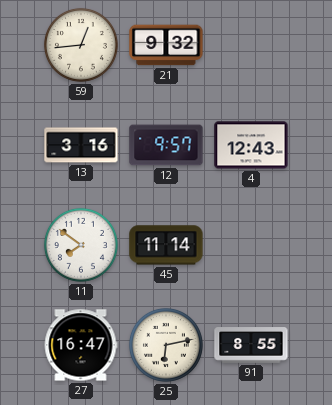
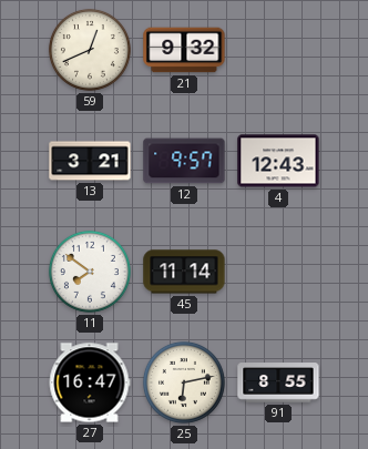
59: 12:44 -> 12:41 (90, 50)
13: 3:16 -> 3:21 (90, 161)
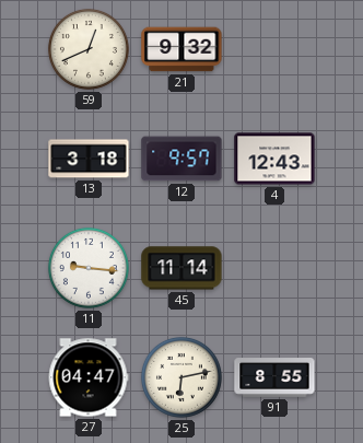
13: 3:21 -> 3:18 (89, 159)
11: 7:51 -> 9:16 (89, 268)
27: 16:47 -> 04:47 (89, 377)
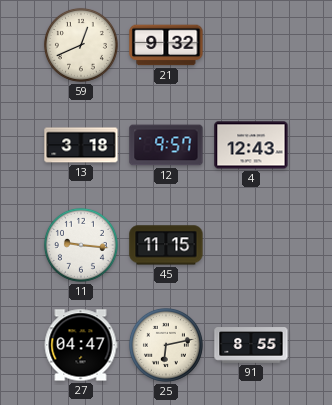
45: 11:14 -> 11:15 (166, 245)
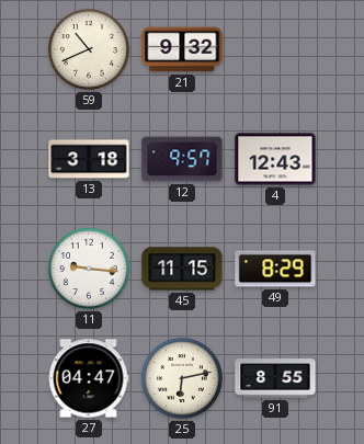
59: 12:41 -> 10:41 (89, 49)
49: none -> 8:29 (275, 269)
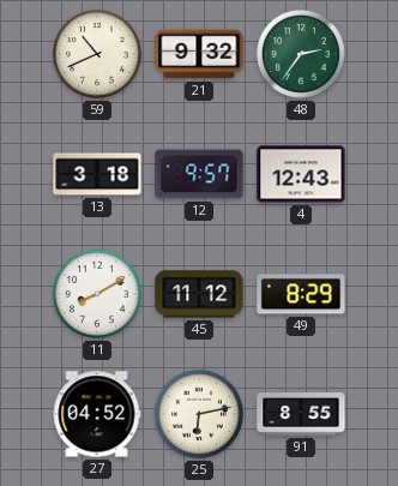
48: none -> 2:36 (301, 54)
11: 9:16 -> 8:10 (97, 294)
45: 11:15 -> 11:12 (199, 294)
27: 04:47 -> 04:52 (97, 414)
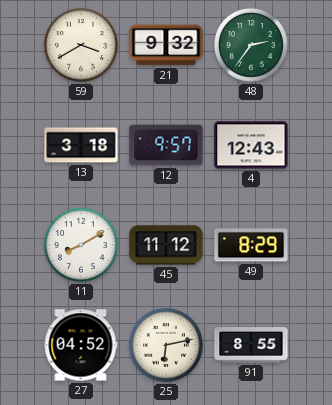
59: 10:41 -> 3:40 (81, 45)
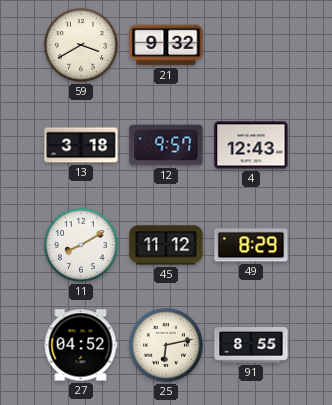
48: 2:36 -> none (251, 45)
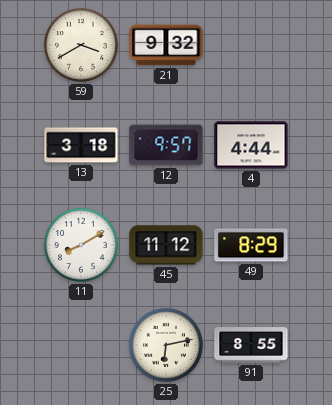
4: 12:43 -> 4:44 (251, 145)
27: 04:52 -> none (81, 345)
